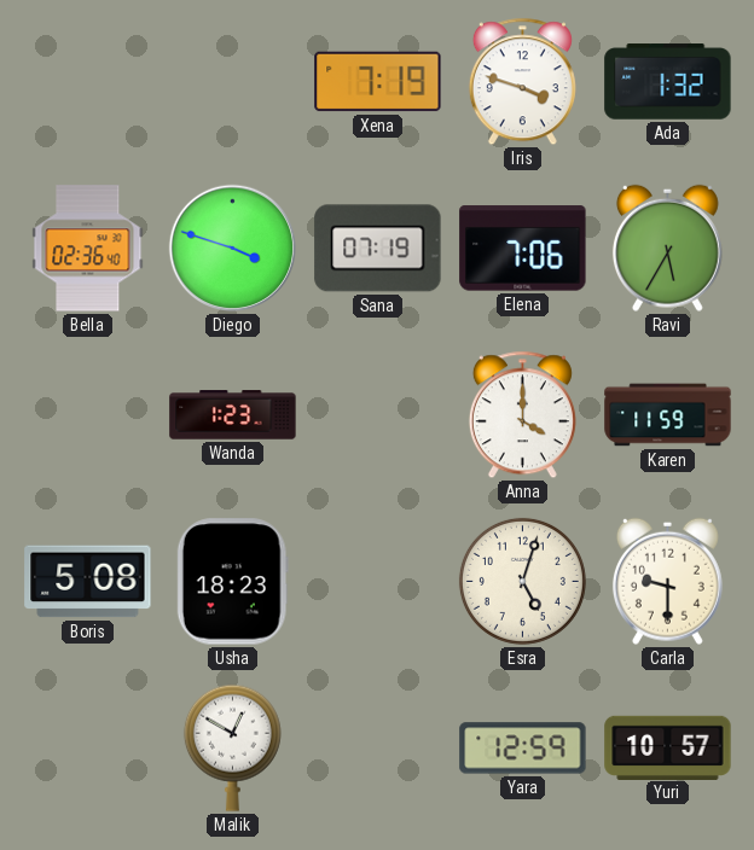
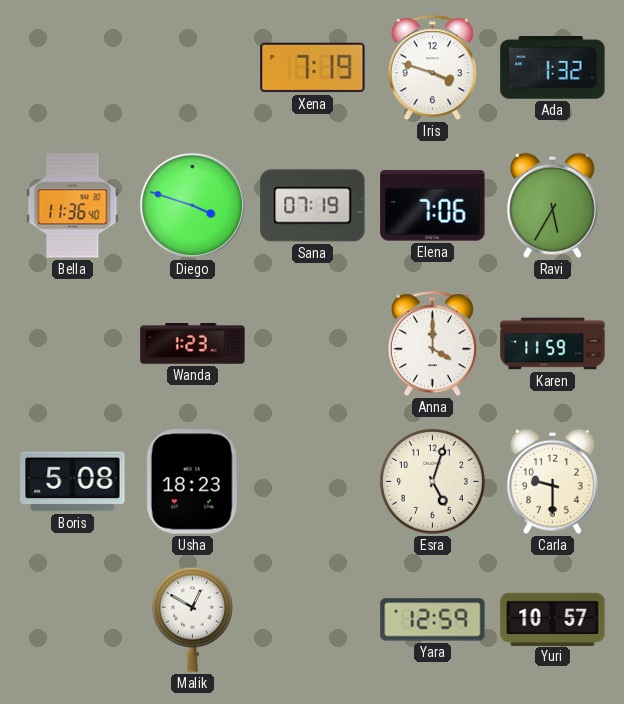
Bella: 02:36 -> 11:36 (73, 206)
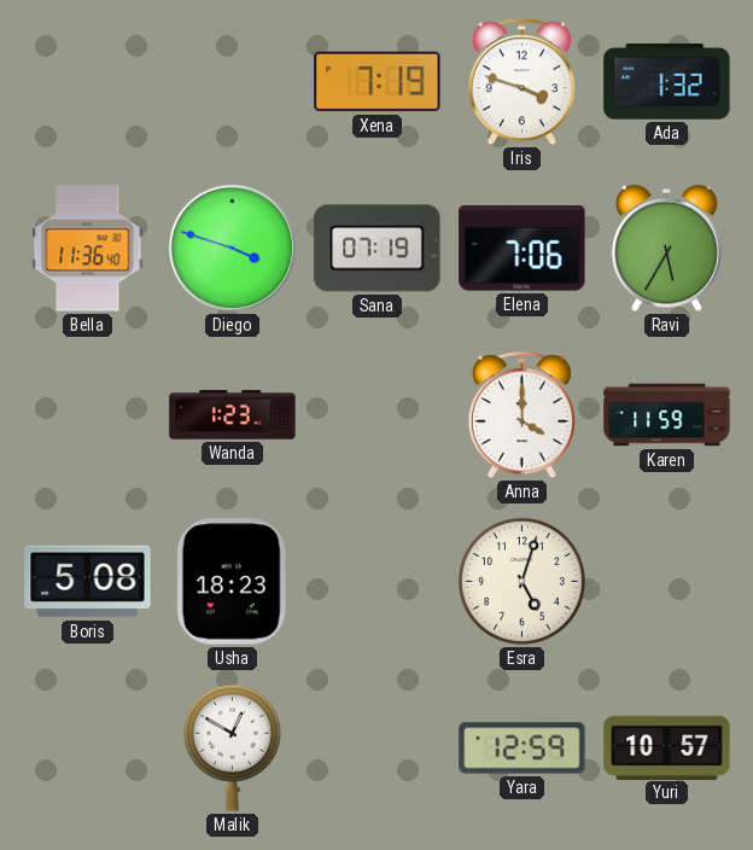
Carla: 9:30 -> none (552, 481)
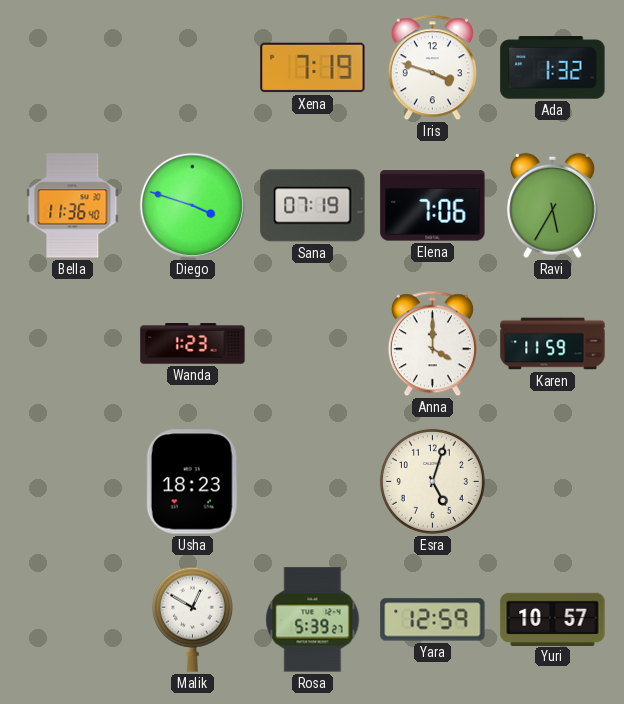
Boris: 5:08 -> none (88, 582)
Rosa: none -> 5:39 (313, 620)
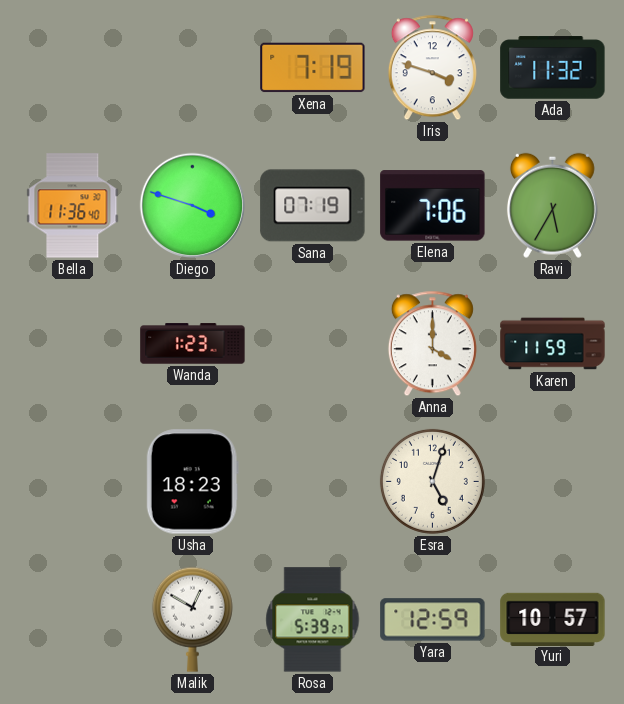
Ada: 1:32 -> 11:32 (553, 68)
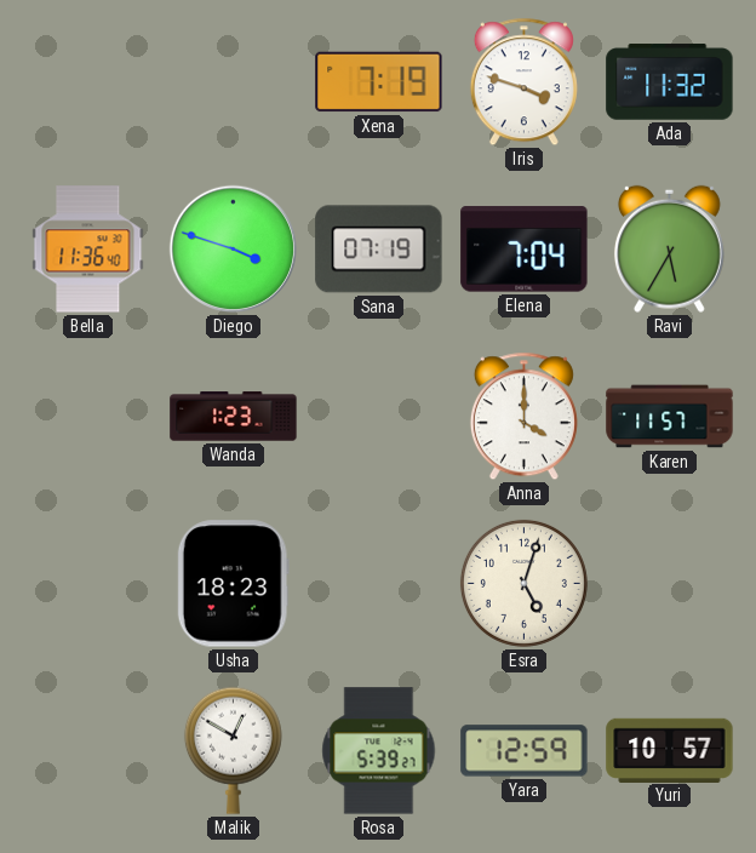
Elena: 7:06 -> 7:04 (525, 250)
Karen: 11:59 -> 11:57 (670, 417)
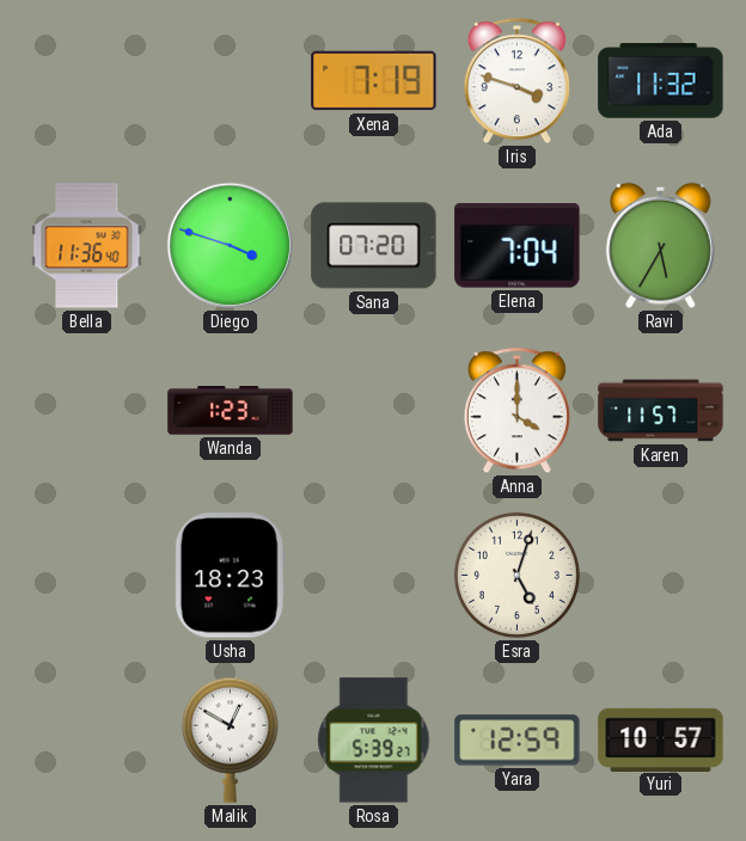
Sana: 07:19 -> 07:20 (374, 246)
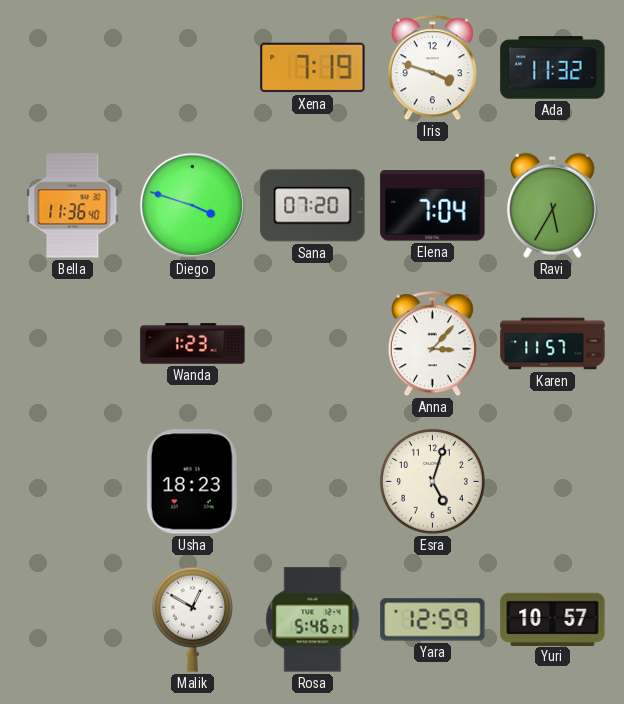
Anna: 4:00 -> 3:07 (432, 344)
Rosa: 5:39 -> 5:46 (313, 620)
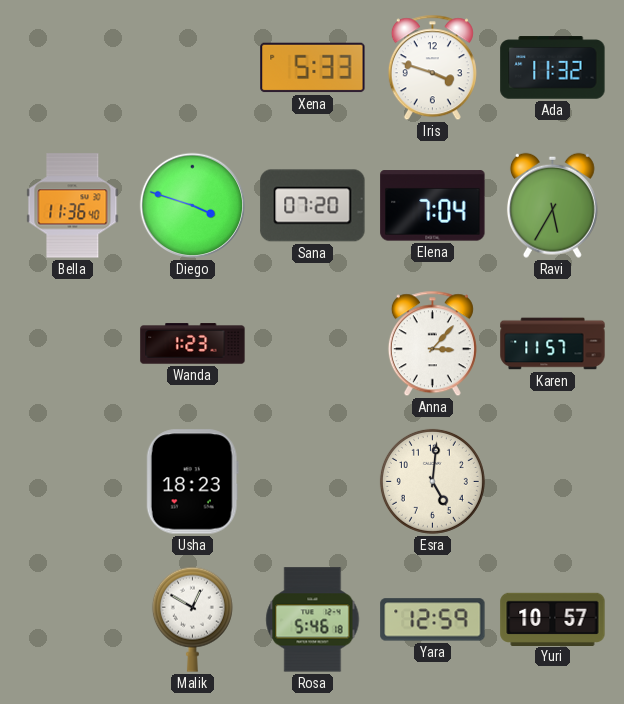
Xena: 7:19 -> 5:33 (313, 68)
Esra: 5:03 -> 5:01 (432, 481)
Rosa: 5:46:27 -> 5:46:18 (313, 620)
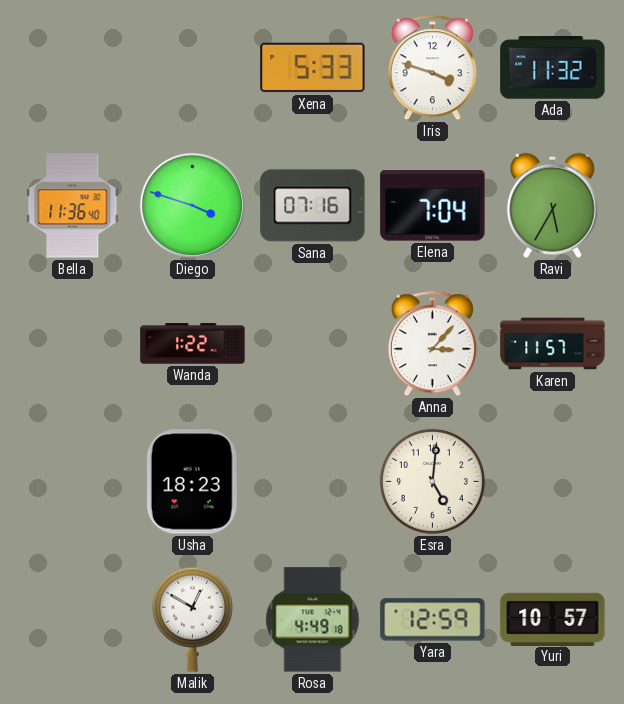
Sana: 07:20 -> 07:16 (313, 206)
Wanda: 1:23 -> 1:22 (193, 344)
Rosa: 5:46 -> 4:49 (313, 620)
